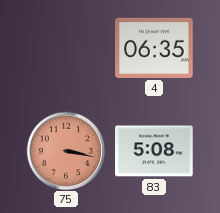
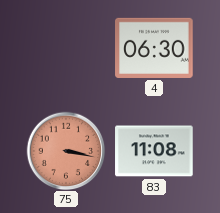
4: 06:35 -> 06:30 (154, 48)
83: 5:08 -> 11:08 (154, 151)
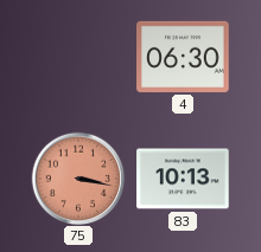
83: 11:08 -> 10:13 (183, 179)
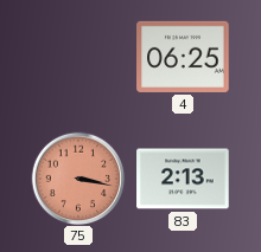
4: 06:30 -> 06:25 (183, 57)
83: 10:13 -> 2:13 (183, 179)
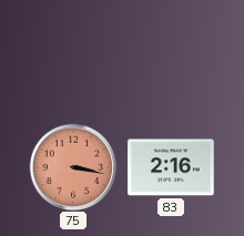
4: 06:25 -> none (183, 57)
83: 2:13 -> 2:16 (171, 167)
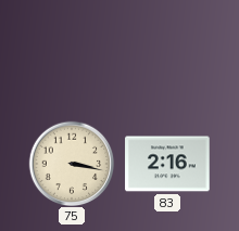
75 dial: salmon -> cream (72, 164)
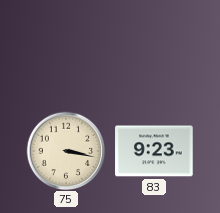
83: 2:16 -> 9:23 (154, 151)
